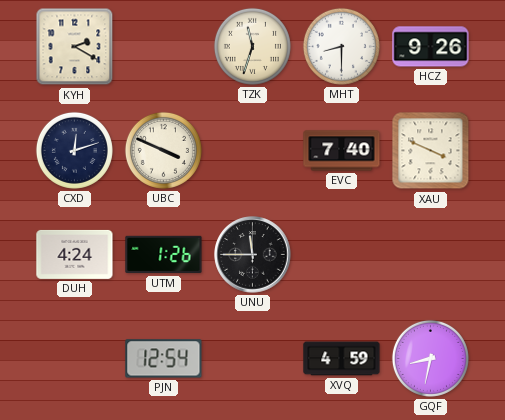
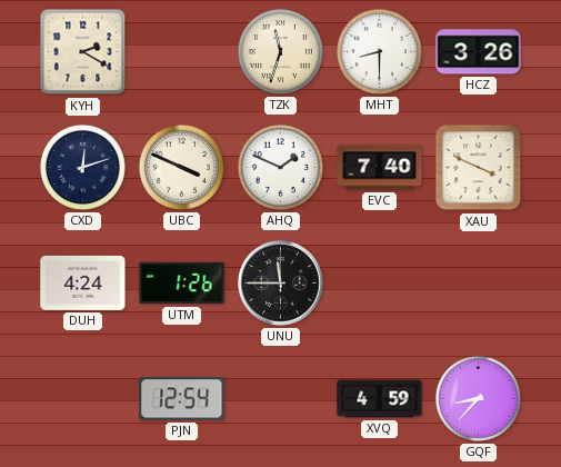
HCZ: 9:26 -> 3:26 (479, 52)
AHQ: none -> 1:49 (280, 167)
GQF: 8:32 -> 8:37 (478, 398)
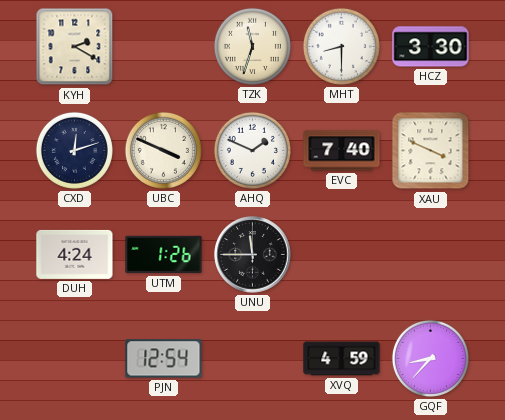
HCZ: 3:26 -> 3:30 (431, 47)
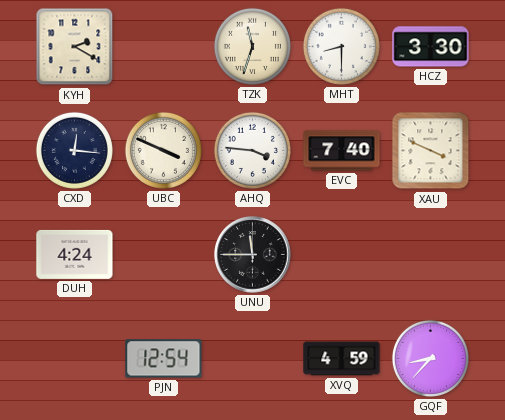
CXD: 12:12 -> 12:16 (74, 150)
AHQ: 1:49 -> 3:46 (252, 150)
UTM: 1:26 -> none (164, 255)
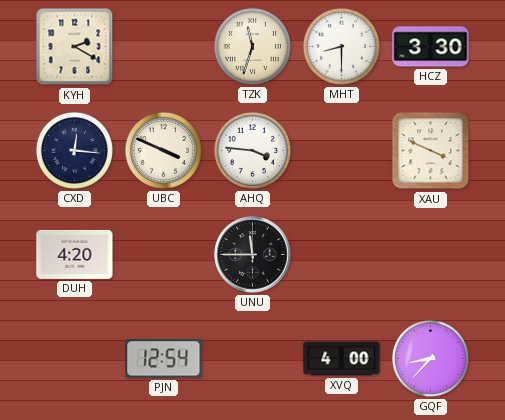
EVC: 7:40 -> none (342, 151)
DUH: 4:24 -> 4:20 (75, 254)
XVQ: 4:59 -> 4:00 (342, 359)
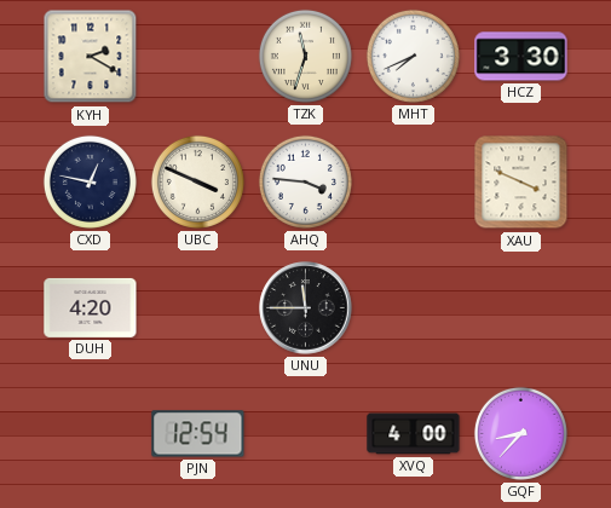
MHT: 8:30 -> 7:41 (413, 56)
CXD: 12:16 -> 12:47 (90, 181)
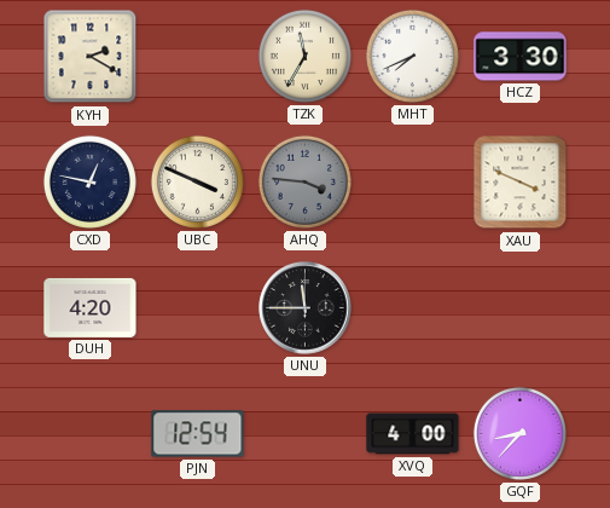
TZK: 11:33 -> 11:35 (304, 56)
AHQ dial: white -> grey (304, 181)
